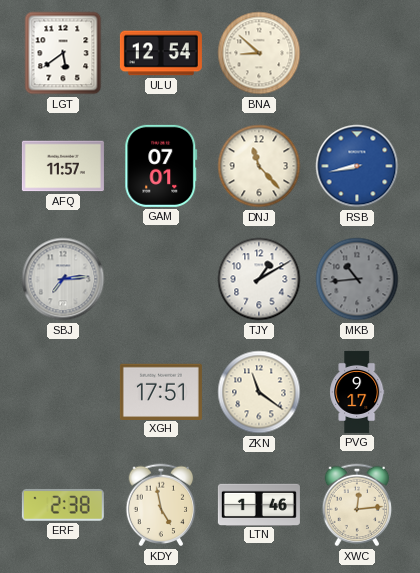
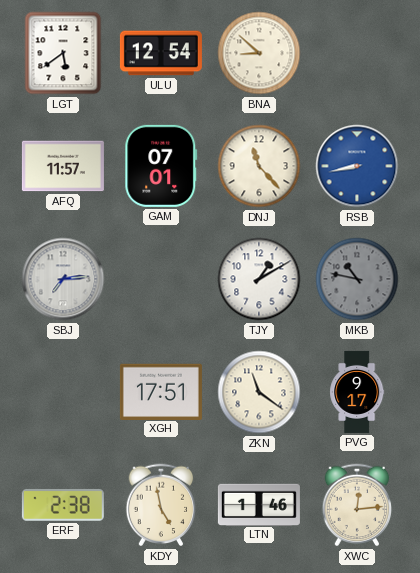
MKB: 10:44 -> 10:47 (357, 279)
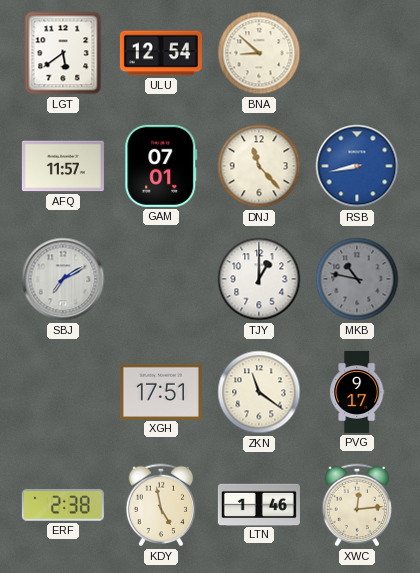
SBJ: 7:14 -> 7:10 (63, 279)
TJY: 1:10 -> 1:00 (259, 279)
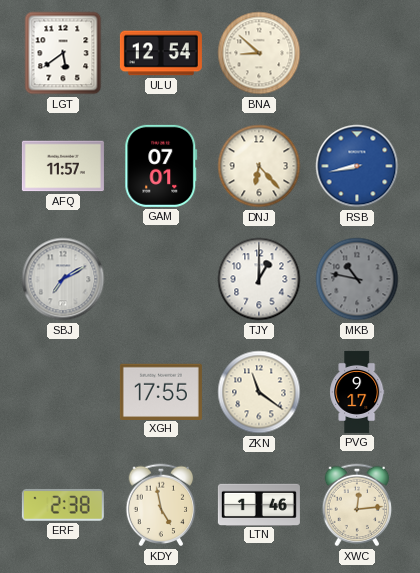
DNJ: 11:23 -> 6:23 (259, 166)
XGH: 17:51 -> 17:55 (161, 391)
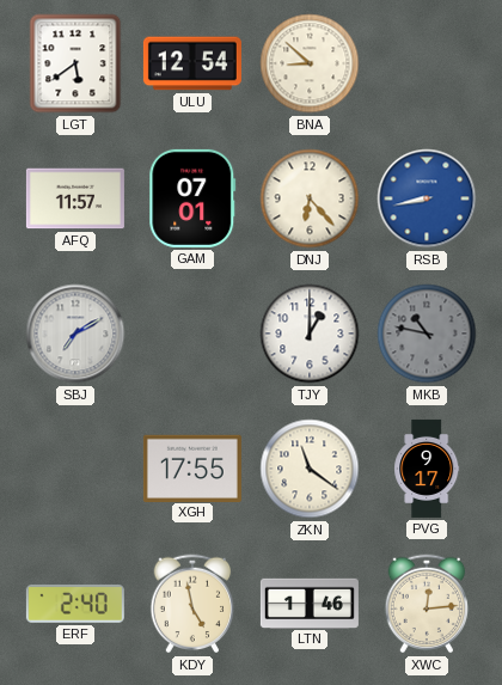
ERF: 2:38 -> 2:40 (75, 604)
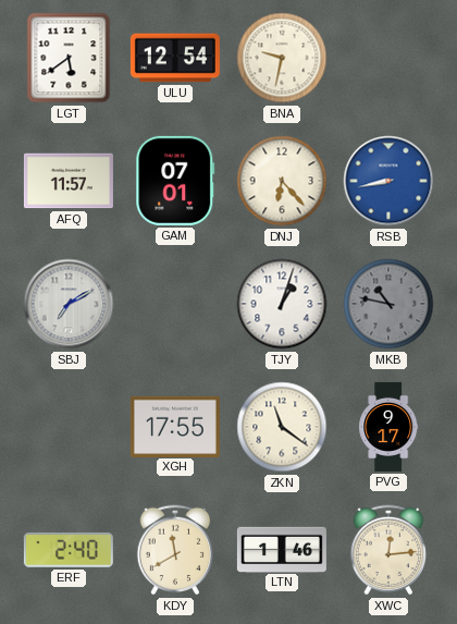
BNA: 8:52 -> 9:32 (282, 58)
TJY: 1:00 -> 1:03 (282, 304)
KDY: 4:58 -> 11:40 (175, 550)
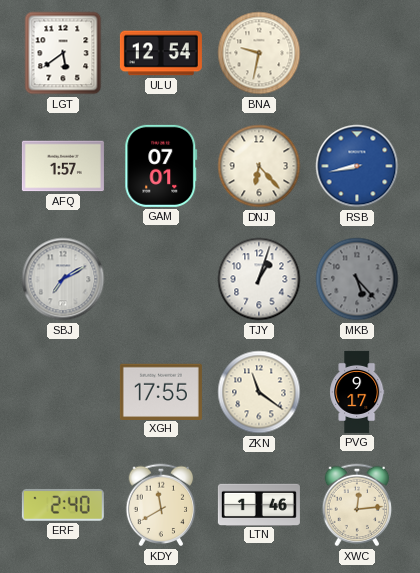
AFQ: 11:57 -> 1:57 (63, 166)
MKB: 10:47 -> 5:23 (357, 279)
